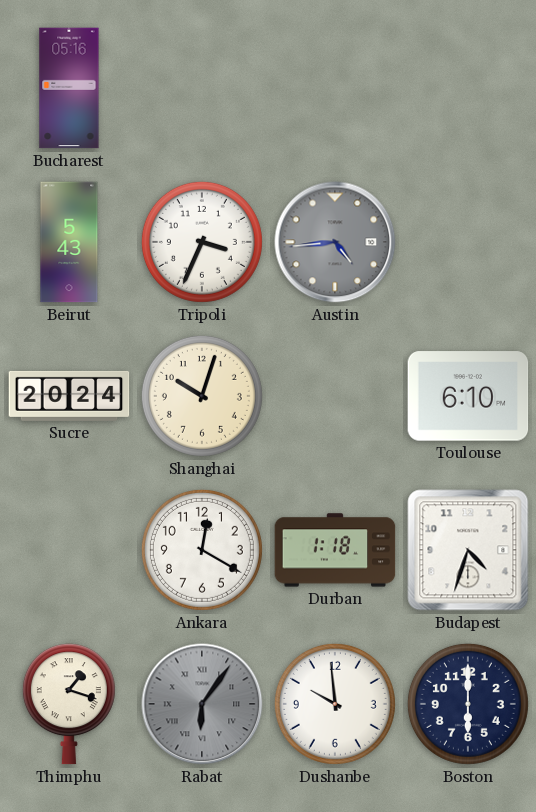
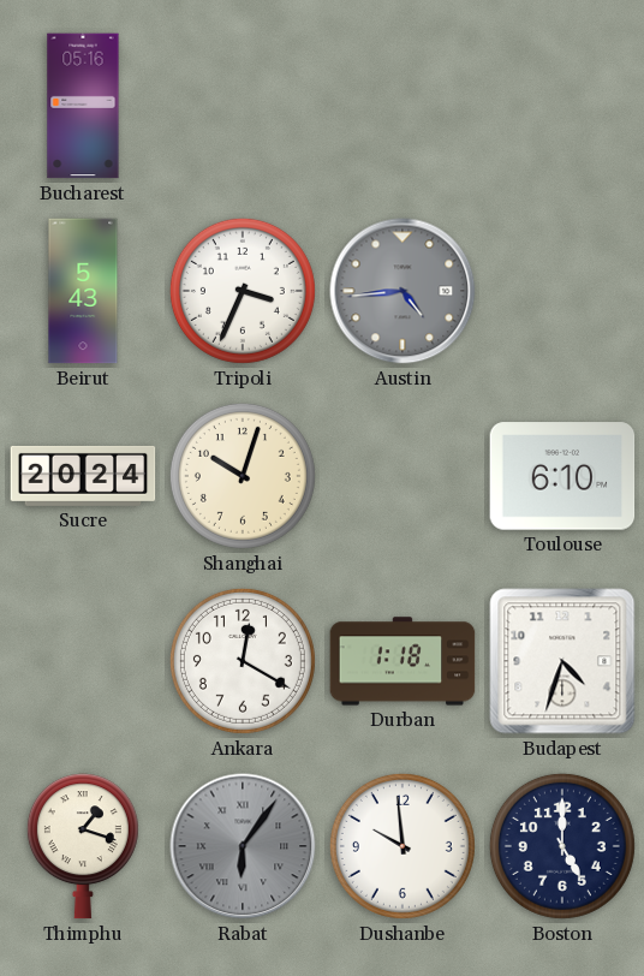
Boston: 6:00 -> 5:00 (562, 846)
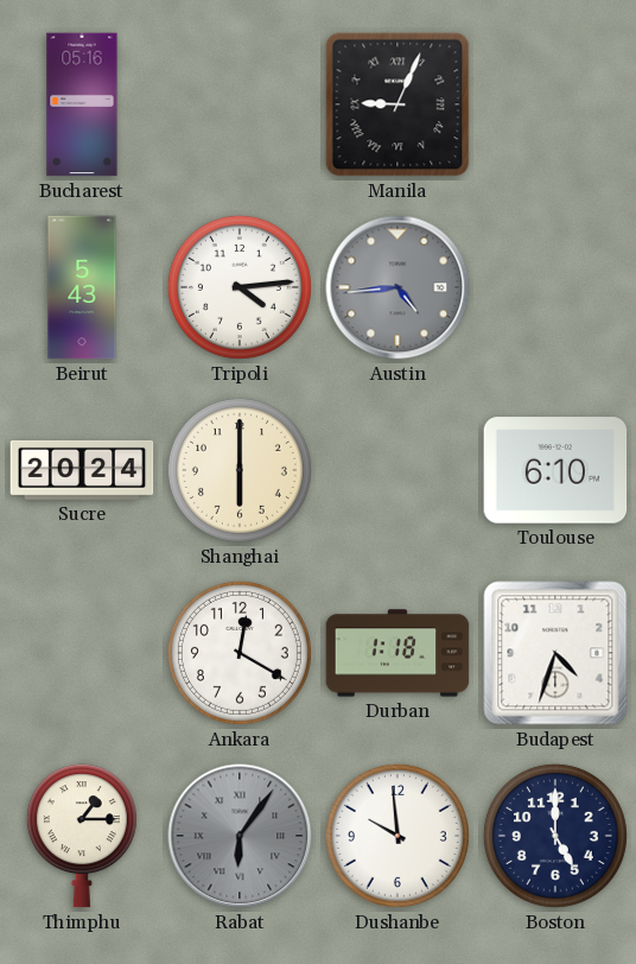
Manila: none -> 9:04 (397, 104)
Tripoli: 3:34 -> 4:14 (240, 287)
Shanghai: 10:03 -> 6:00 (240, 470)
Thimphu: 1:18 -> 1:15 (82, 836)
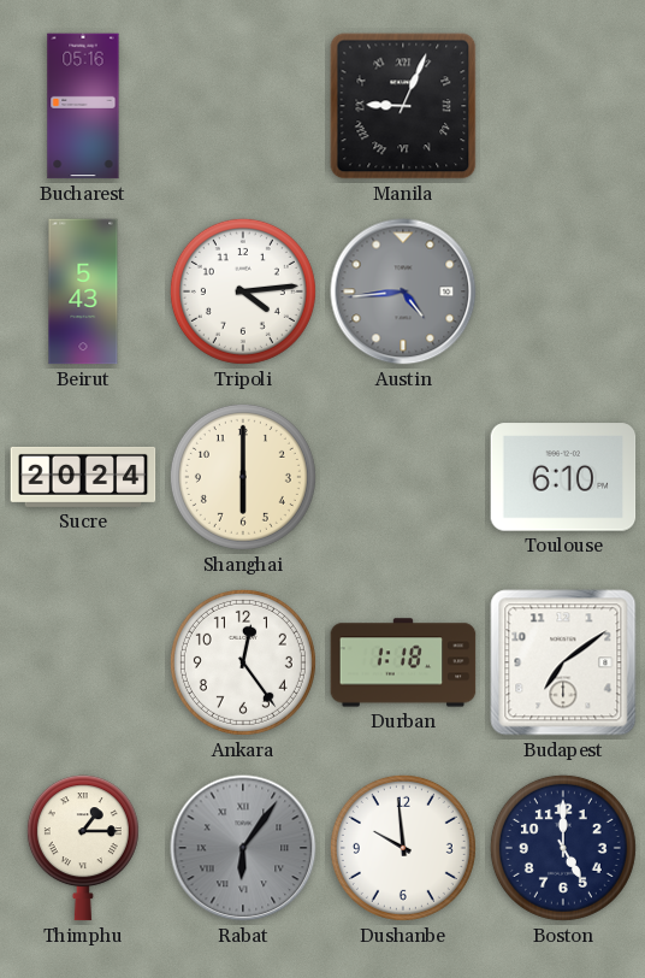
Ankara: 12:20 -> 12:24 (243, 662)
Budapest: 4:33 -> 7:09 (563, 662)
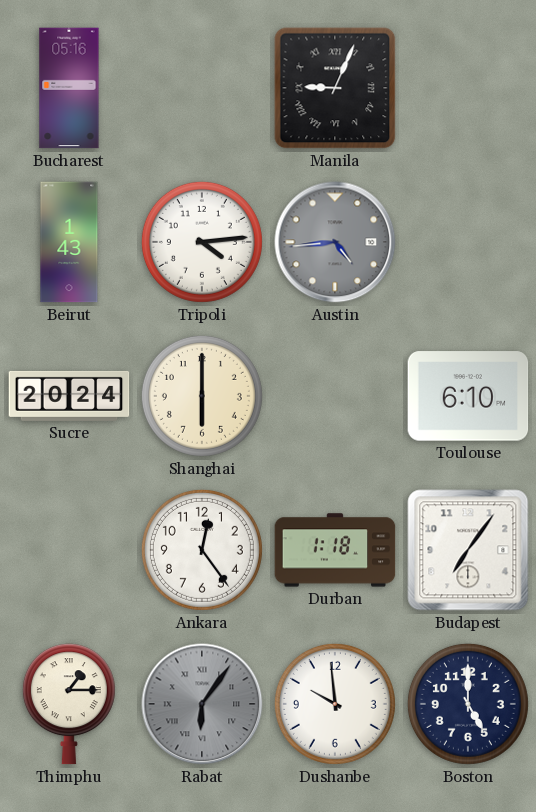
Beirut: 5:43 -> 1:43 (69, 242)
Budapest: 7:09 -> 7:06 (468, 550)
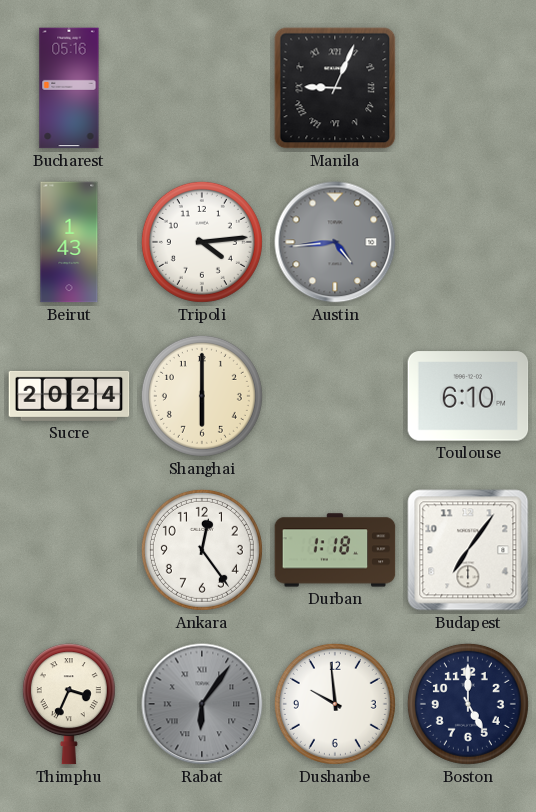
Thimphu: 1:15 -> 3:34 (69, 704)
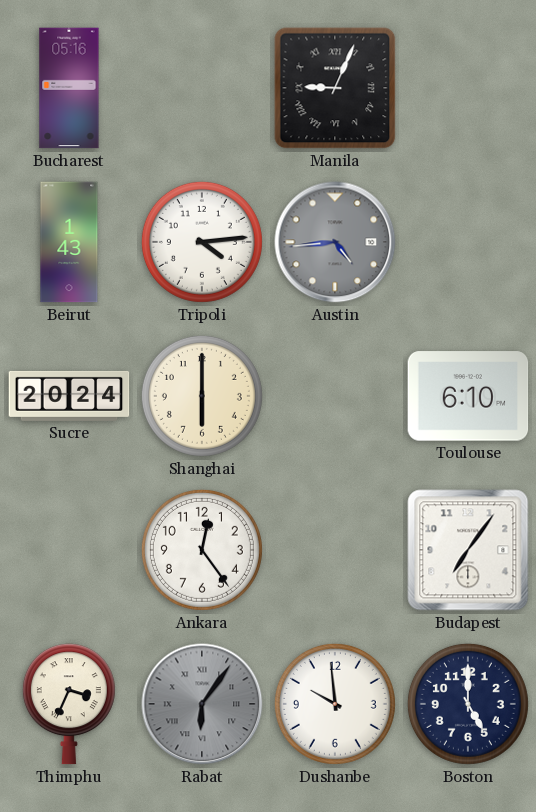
Durban: 1:18 -> none (335, 550)
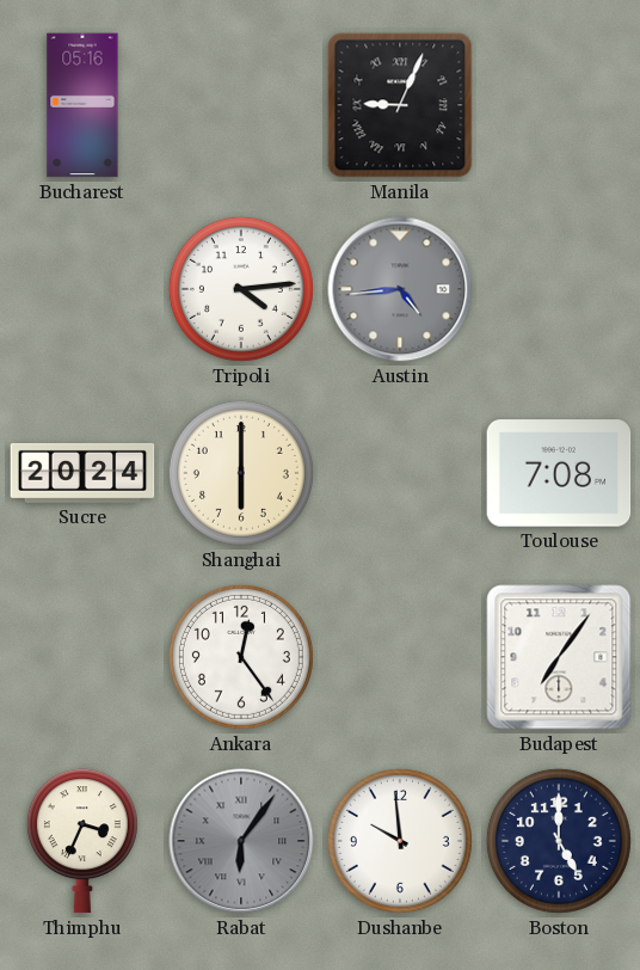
Beirut: 1:43 -> none (69, 242)
Toulouse: 6:10 -> 7:08 (559, 473)
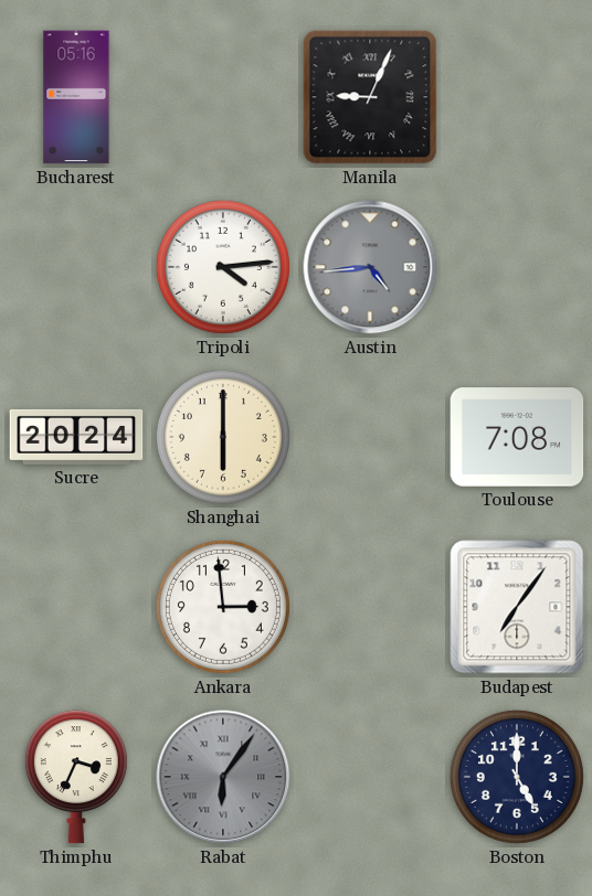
Ankara: 12:24 -> 2:59 (223, 607)
Dushanbe: 9:59 -> none (400, 841)
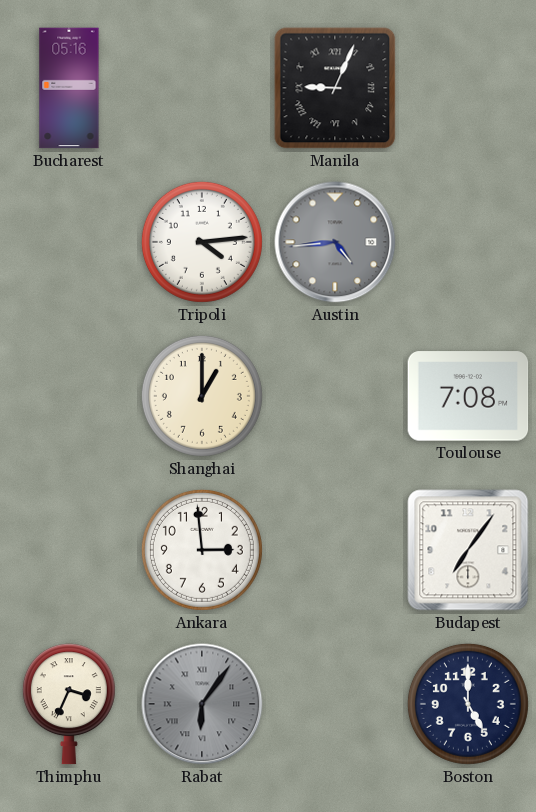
Sucre: 20:24 -> none (76, 437)
Shanghai: 6:00 -> 1:00 (202, 396)
